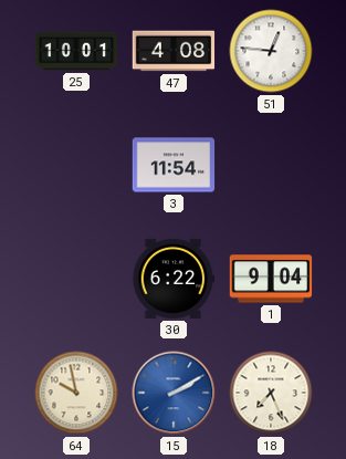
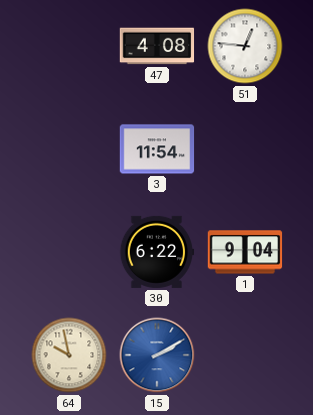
25: 10:01 -> none (76, 51)
18: 7:26 -> none (271, 393)
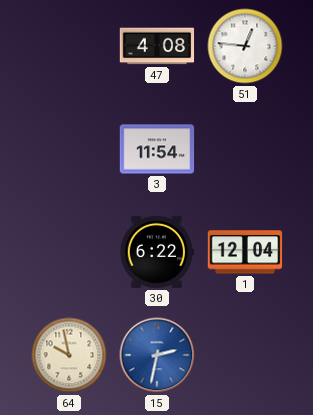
1: 9:04 -> 12:04 (245, 252)
15: 2:10 -> 2:32 (157, 355)
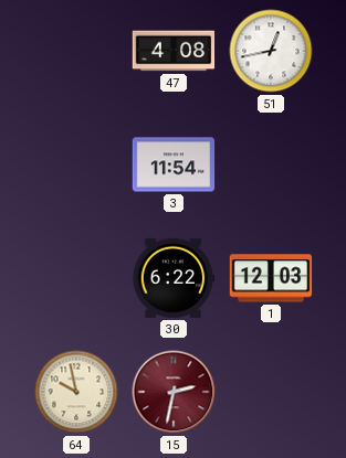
51: 12:46 -> 12:43 (271, 51)
1: 12:04 -> 12:03 (271, 278)
15 dial: blue -> burgundy (174, 392)
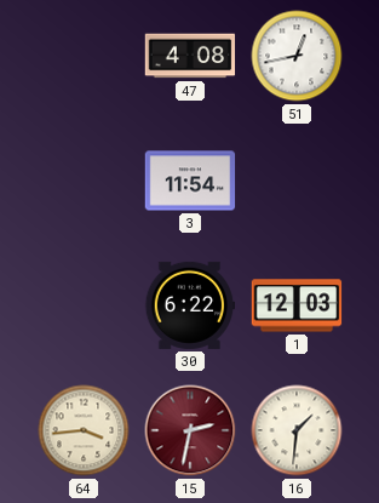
64: 9:58 -> 3:44 (84, 430)
16: none -> 1:31 (297, 430)
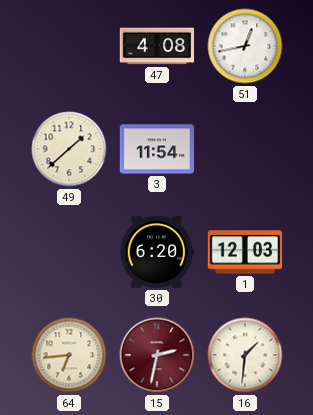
49: none -> 1:38 (69, 149)
30: 6:22 -> 6:20 (157, 252)
64: 3:44 -> 6:44 (69, 355)
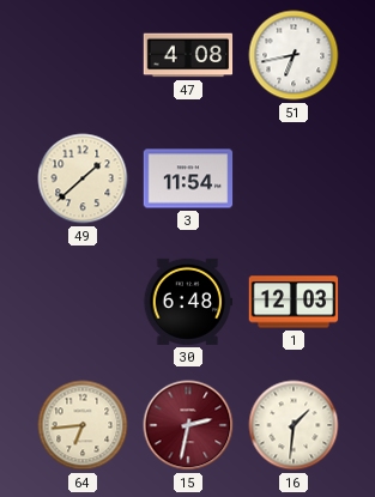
51: 12:43 -> 6:43 (294, 55)
30: 6:20 -> 6:48 (188, 302)
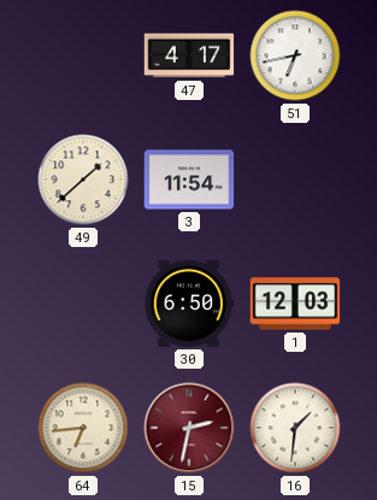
47: 4:08 -> 4:17 (189, 55)
30: 6:48 -> 6:50 (189, 304)
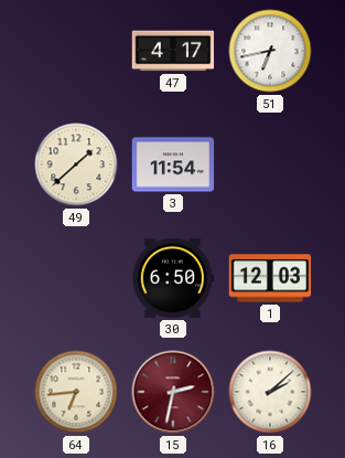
16: 1:31 -> 2:08 (270, 392)
